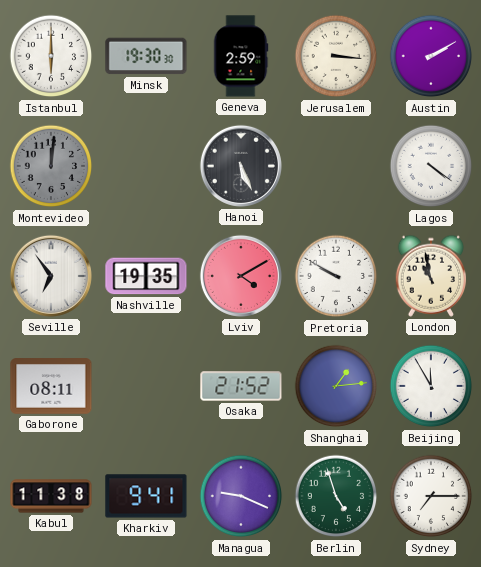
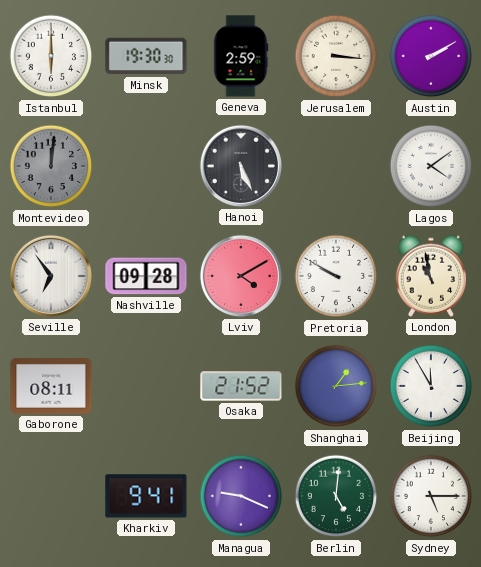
Lagos: 4:21 -> 4:09 (431, 166)
Nashville: 19:35 -> 09:28 (146, 276)
Kabul: 11:38 -> none (51, 496)
Berlin: 4:57 -> 5:01 (336, 496)
Sydney: 7:15 -> 5:15 (431, 496)
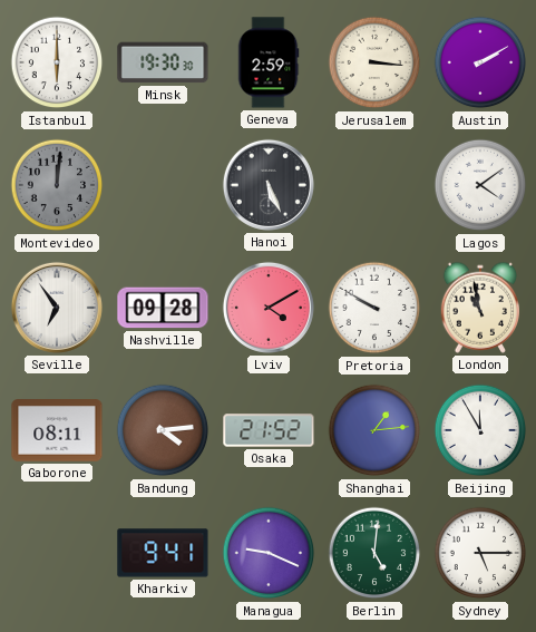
Bandung: none -> 4:14 (163, 430)
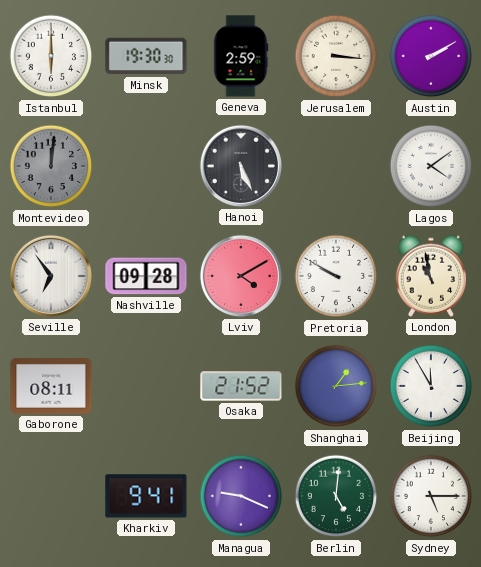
Bandung: 4:14 -> none (163, 430)
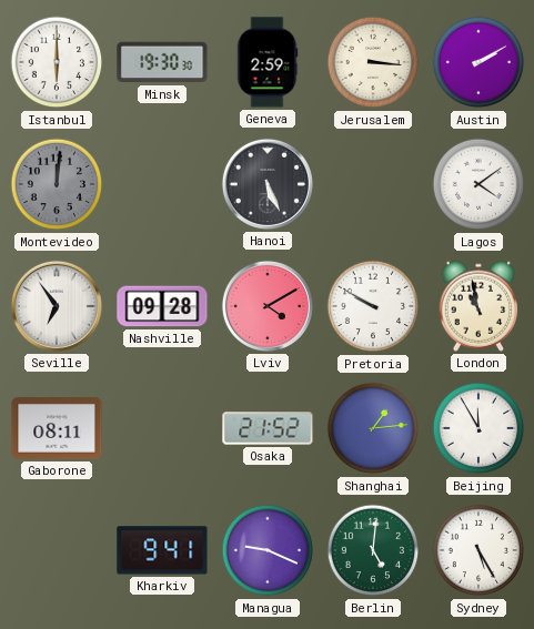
Sydney: 5:15 -> 5:25 (478, 550)
